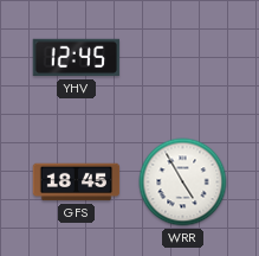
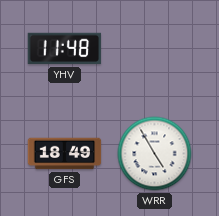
YHV: 12:45 -> 11:48 (65, 49)
GFS: 18:45 -> 18:49 (65, 154)
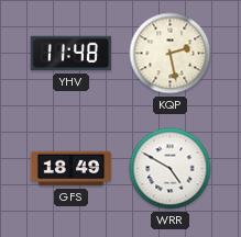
KQP: none -> 2:28 (171, 54)
WRR: 4:55 -> 4:50 (171, 169)
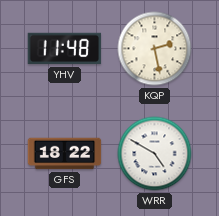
GFS: 18:49 -> 18:22 (65, 154)
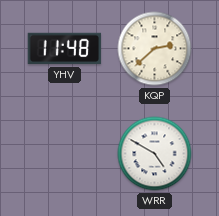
KQP: 2:28 -> 2:38 (155, 49)
GFS: 18:22 -> none (65, 154)
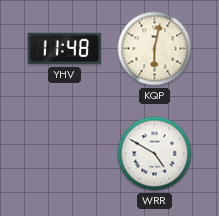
KQP: 2:38 -> 6:02 (155, 49)
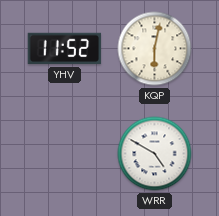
YHV: 11:48 -> 11:52 (65, 49)
